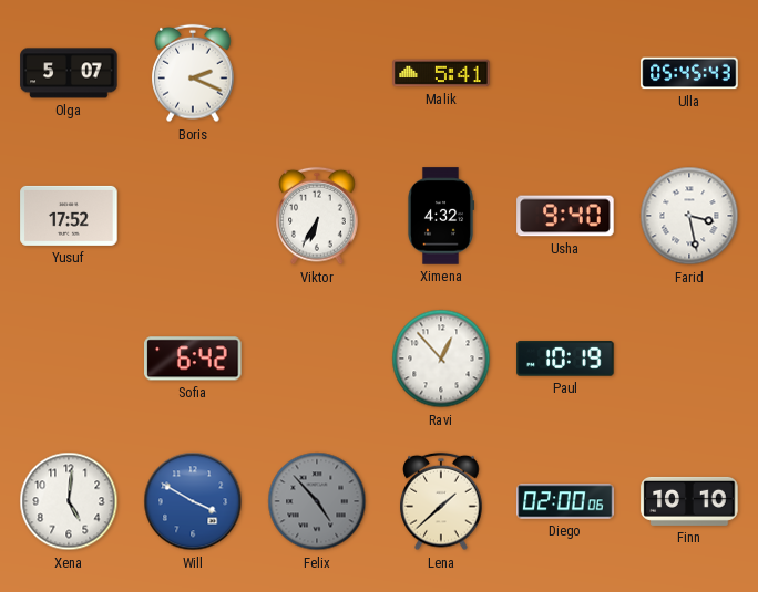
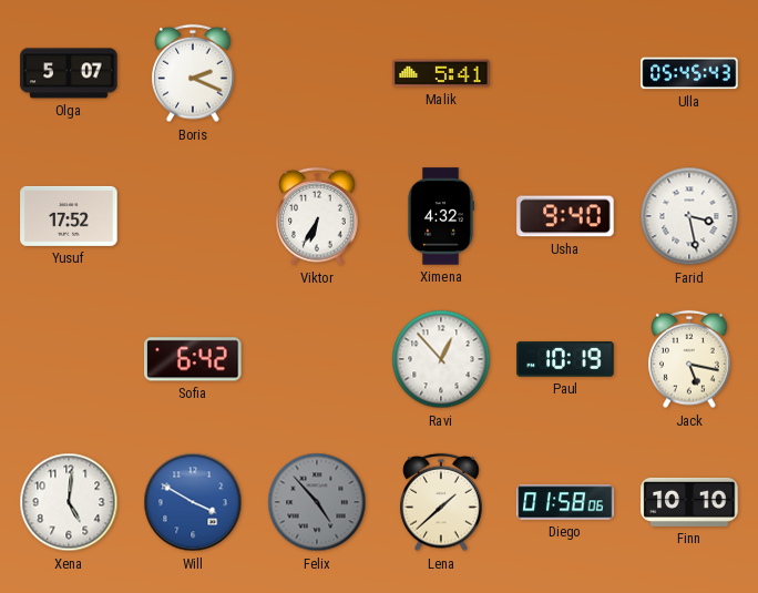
Jack: none -> 5:17 (689, 359)
Diego: 02:00 -> 01:58 (565, 502)
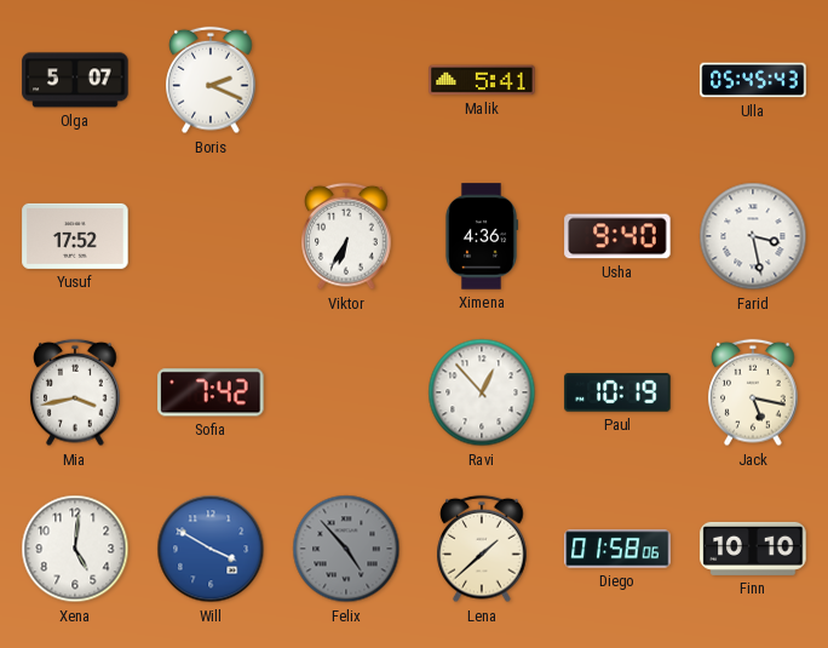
Ximena: 4:32 -> 4:36 (481, 236)
Mia: none -> 3:43 (75, 392)
Sofia: 6:42 -> 7:42 (211, 392)
